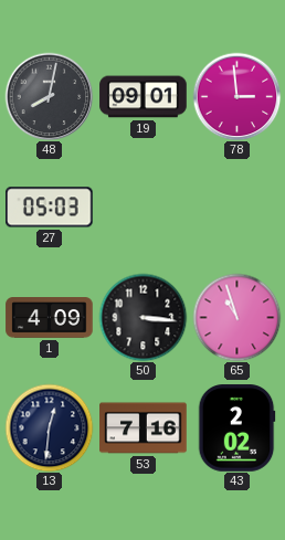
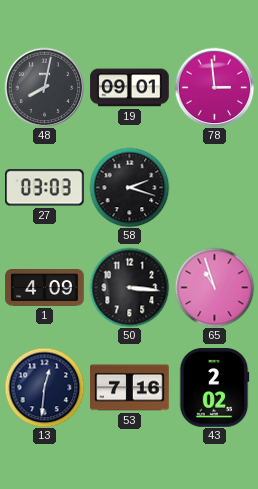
27: 05:03 -> 03:03 (45, 188)
58: none -> 2:18 (129, 187)
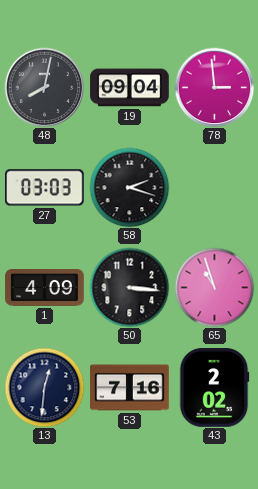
19: 09:01 -> 09:04 (130, 88)
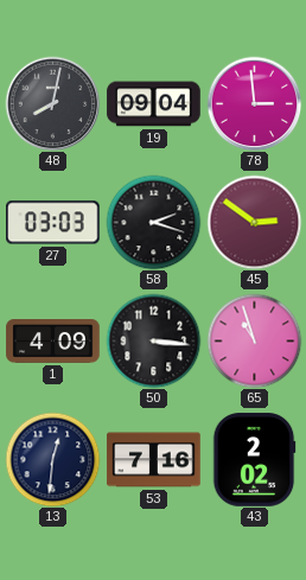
45: none -> 2:51 (254, 222)
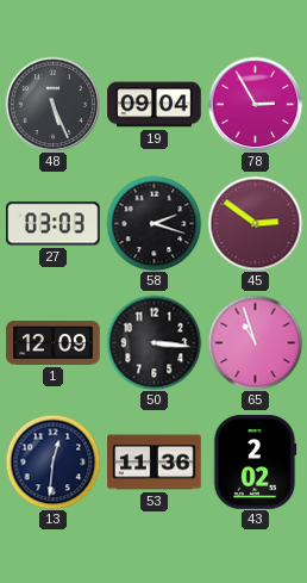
48: 8:02 -> 5:26 (52, 104)
78: 2:59 -> 2:55 (255, 104)
1: 4:09 -> 12:09 (54, 343)
53: 7:16 -> 11:36 (155, 463)
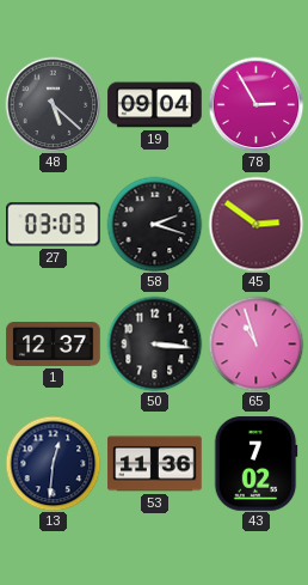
48: 5:26 -> 5:22 (53, 104)
1: 12:09 -> 12:37 (54, 345)
43: 2:02 -> 7:02 (255, 464)
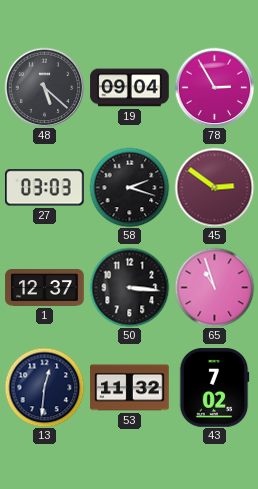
53: 11:36 -> 11:32 (130, 388)
